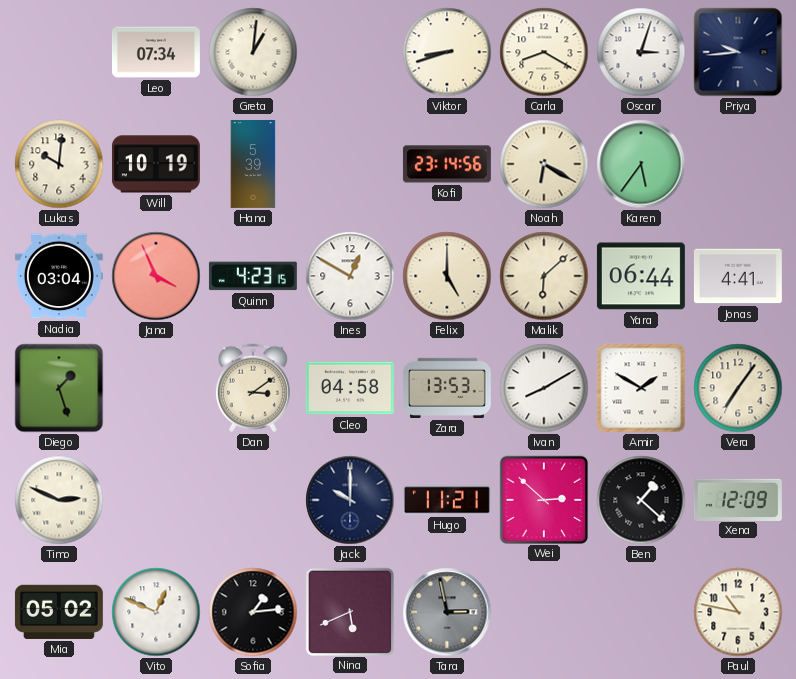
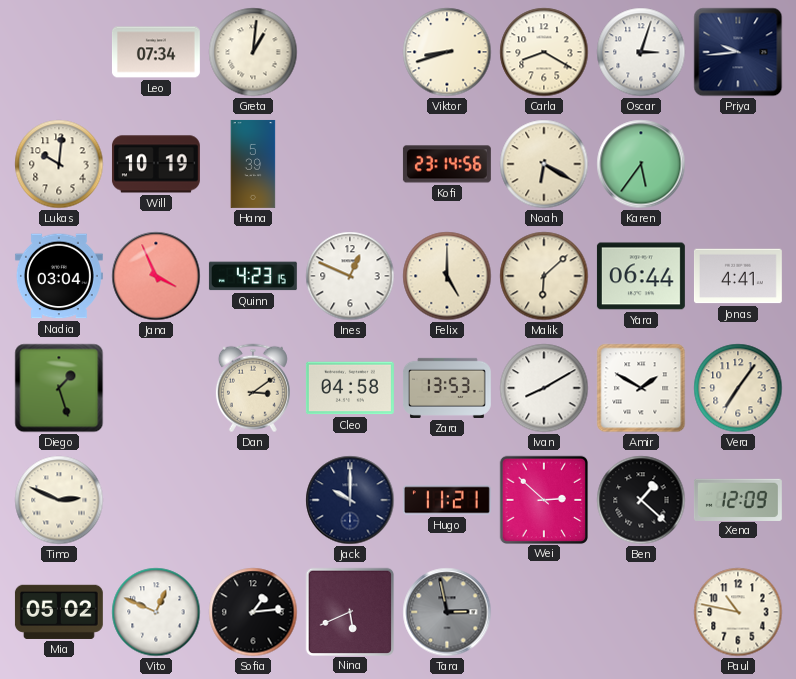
Ines: 12:50 -> 12:49 (350, 276)
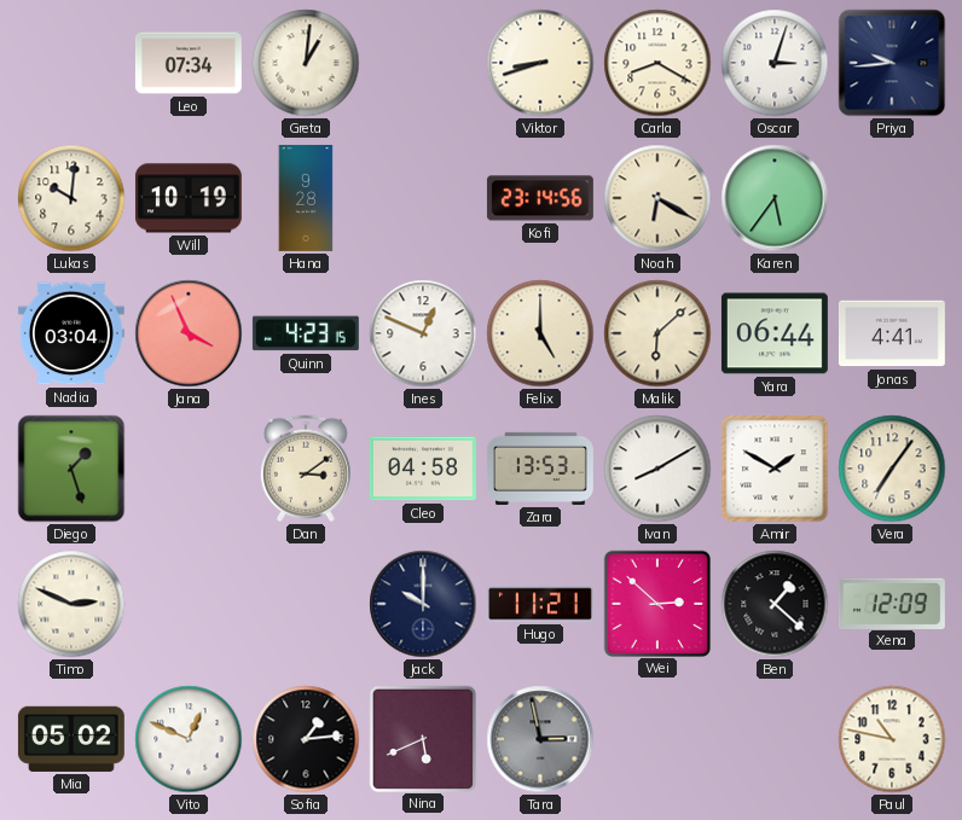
Hana: 5:39 -> 9:28 (306, 198)
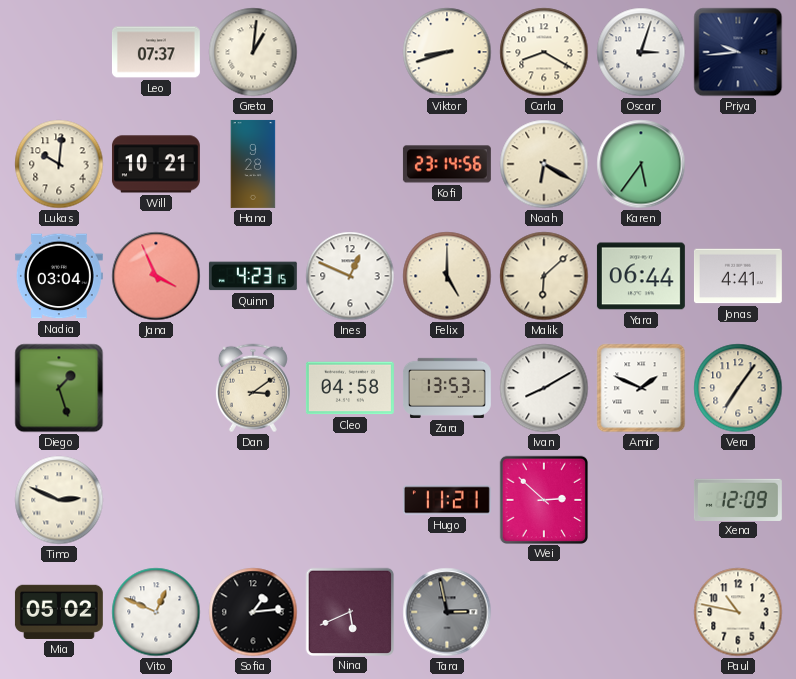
Leo: 07:34 -> 07:37 (156, 52)
Will: 10:19 -> 10:21 (156, 164)
Amir: 1:50 -> 1:49 (641, 388)
Jack: 10:00 -> none (423, 604)
Ben: 1:22 -> none (775, 604)
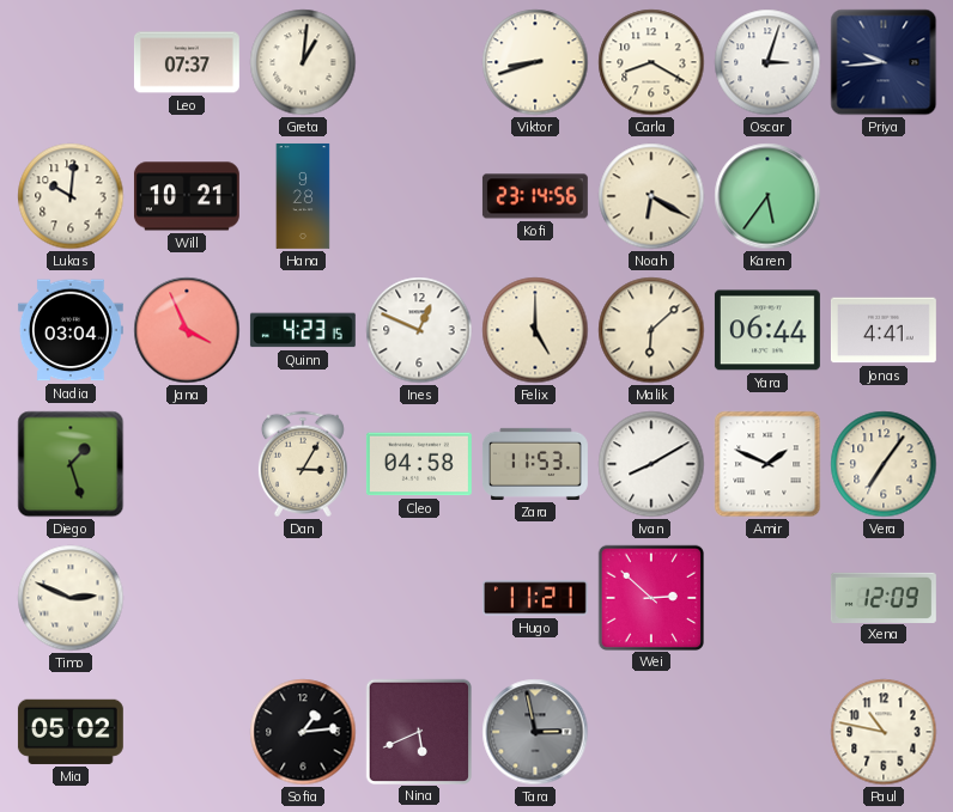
Dan: 3:09 -> 3:05 (303, 464)
Zara: 13:53 -> 11:53 (535, 464)
Vito: 12:49 -> none (156, 612)
